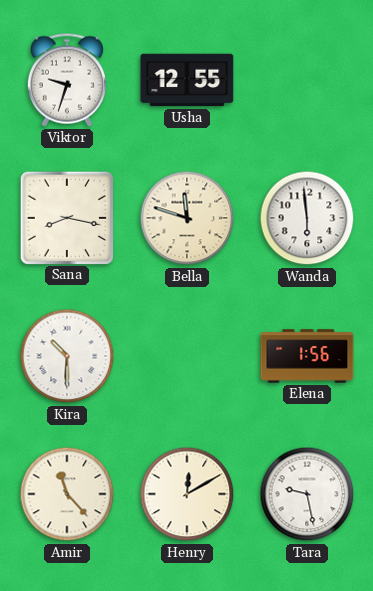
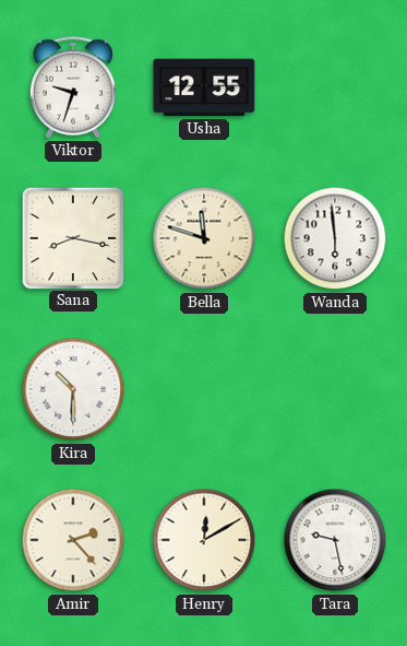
Elena: 1:56 -> none (307, 356)
Amir: 11:23 -> 2:23 (73, 540)
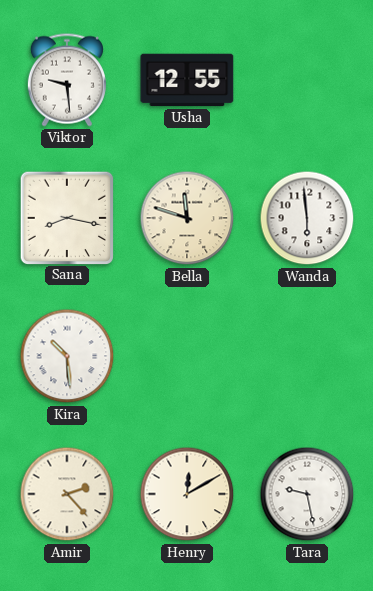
Viktor: 9:33 -> 9:29 (67, 80)
Kira: 10:30 -> 10:29 (67, 356)
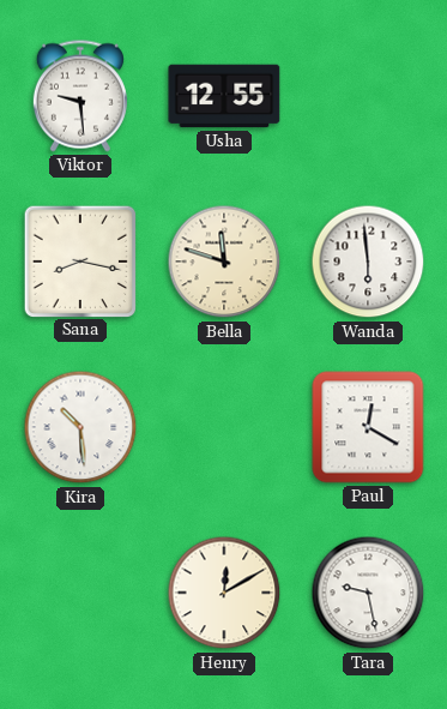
Paul: none -> 12:20 (368, 427)
Amir: 2:23 -> none (67, 494)
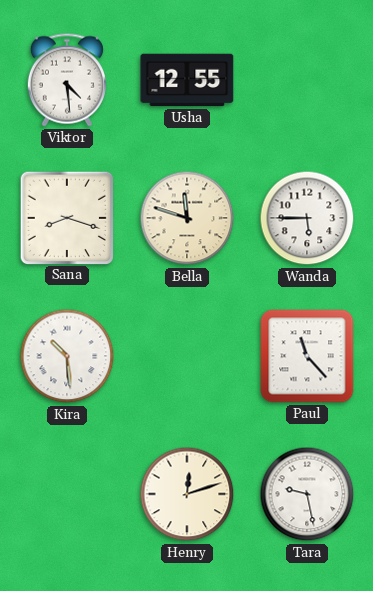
Viktor: 9:29 -> 4:29 (67, 80)
Sana: 8:17 -> 8:18 (66, 217)
Wanda: 5:59 -> 5:45 (307, 218)
Paul: 12:20 -> 11:23 (307, 356)
Henry: 12:10 -> 12:12 (187, 494)
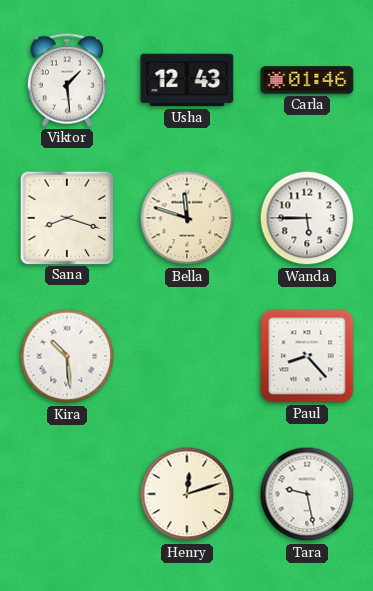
Viktor: 4:29 -> 1:29 (67, 80)
Usha: 12:55 -> 12:43 (187, 80)
Carla: none -> 01:46 (307, 80)
Paul: 11:23 -> 8:23 (307, 356)
